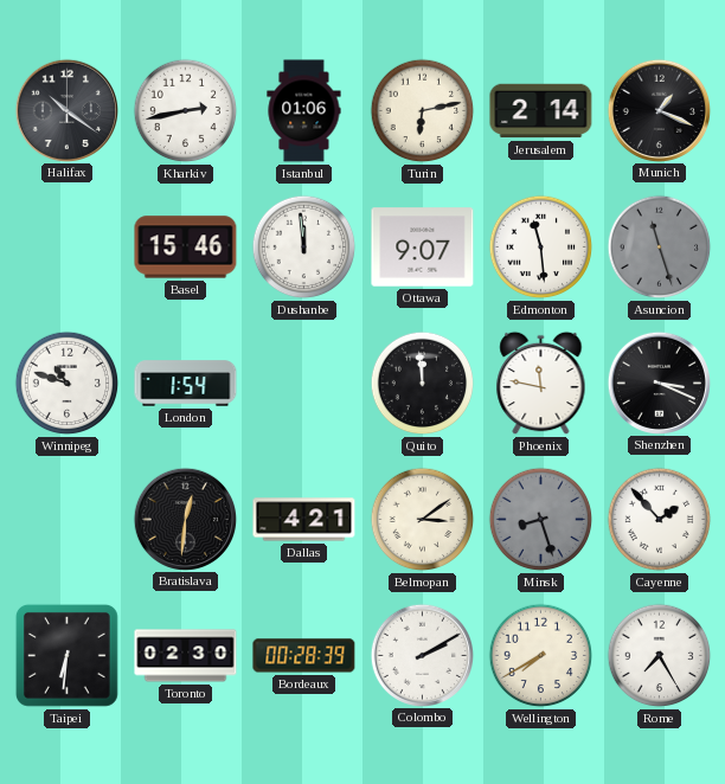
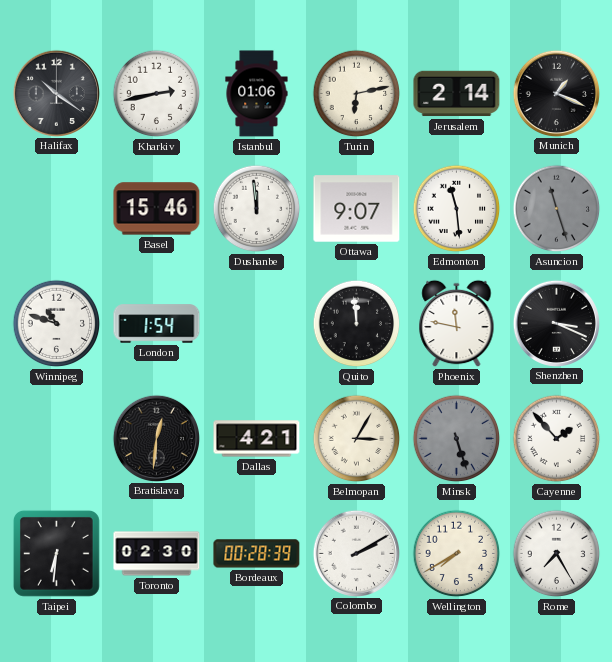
Belmopan: 3:09 -> 3:05 (357, 439)
Minsk: 8:27 -> 5:27 (457, 439)
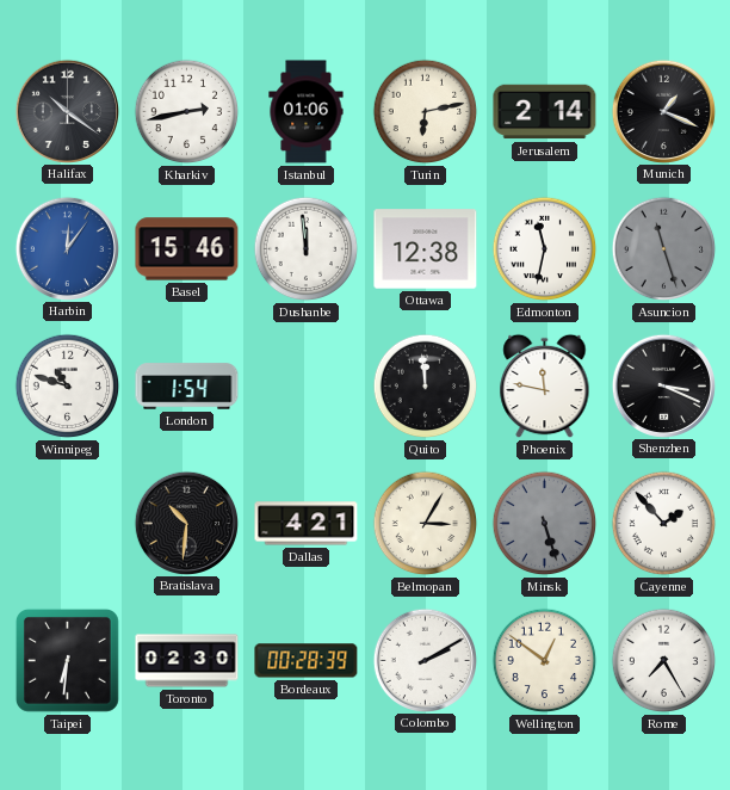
Harbin: none -> 12:06 (67, 248)
Ottawa: 9:07 -> 12:38 (426, 249)
Edmonton: 11:29 -> 11:32 (545, 249)
Bratislava: 12:31 -> 10:31 (186, 523)
Wellington: 7:40 -> 12:51 (545, 661)
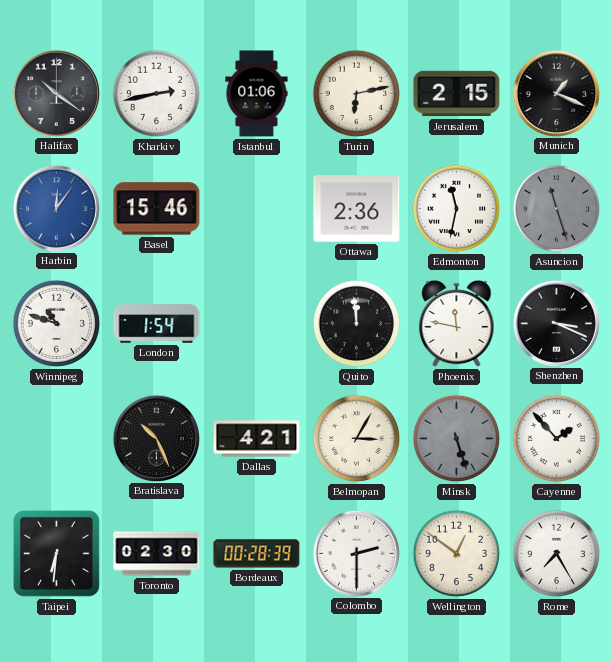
Jerusalem: 2:14 -> 2:15 (457, 94)
Dushanbe: 11:59 -> none (307, 249)
Ottawa: 12:38 -> 2:36 (357, 209)
Bratislava: 10:31 -> 10:26 (156, 438)
Colombo: 2:10 -> 2:30 (356, 553)
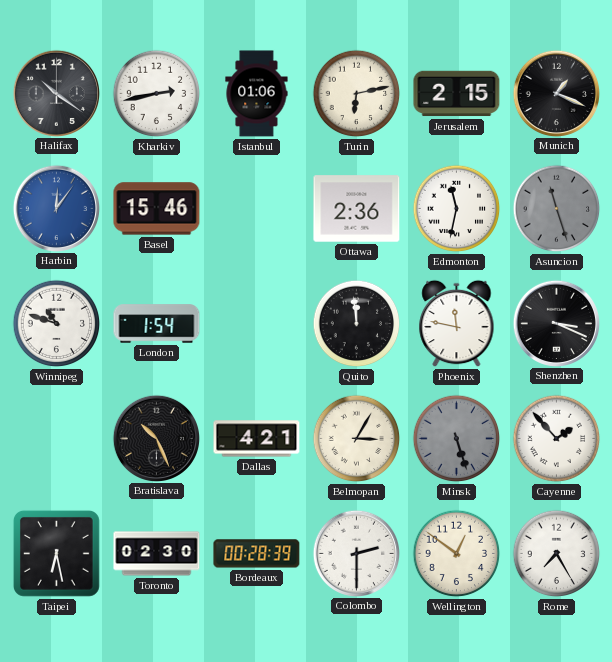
Taipei: 6:31 -> 6:28 (56, 553)
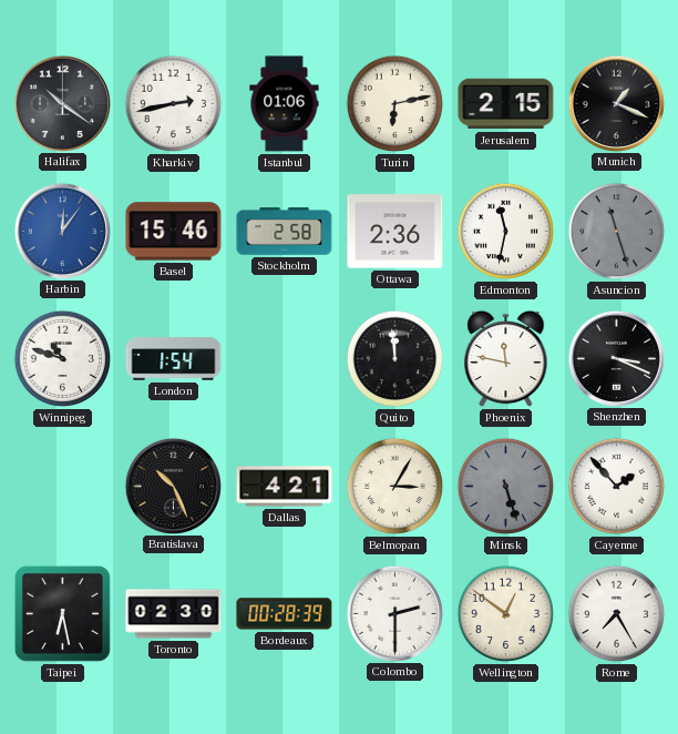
Stockholm: none -> 2:58 (285, 232)
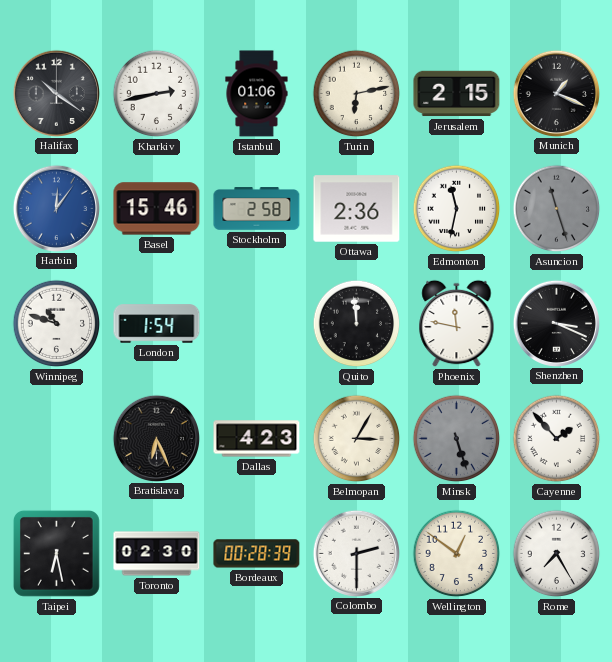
Bratislava: 10:26 -> 6:26 (156, 438)
Dallas: 4:21 -> 4:23 (257, 439)
